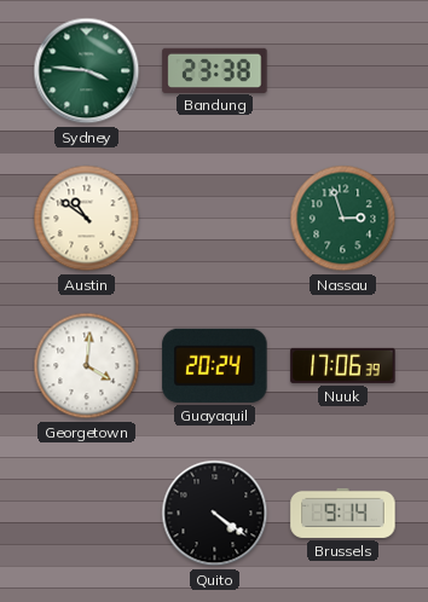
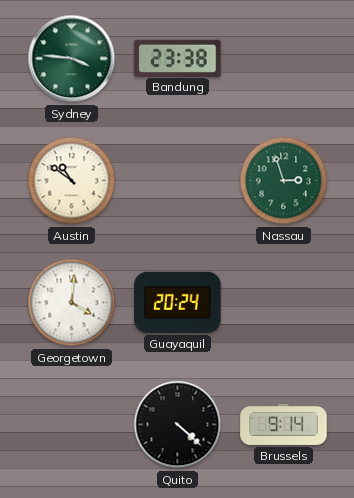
Nuuk: 17:06 -> none (343, 365)
Quito: 4:21 -> 4:22 (178, 425)
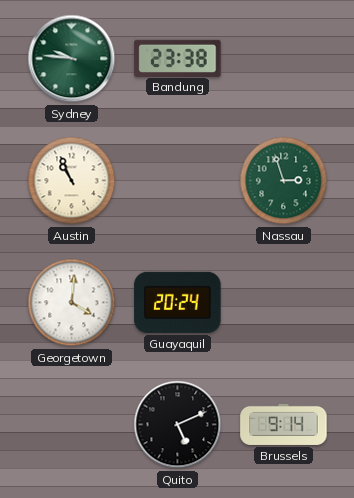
Sydney: 3:46 -> 9:46 (72, 59)
Austin: 10:51 -> 10:56 (72, 181)
Quito: 4:22 -> 5:11 (178, 425)
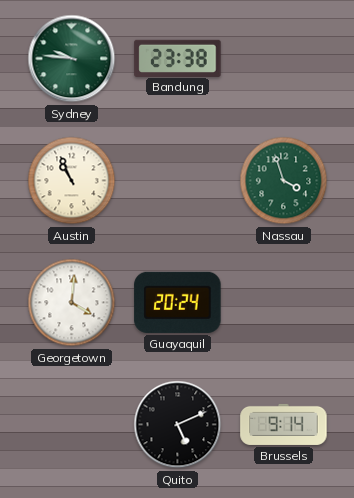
Nassau: 2:57 -> 3:57 (284, 181)
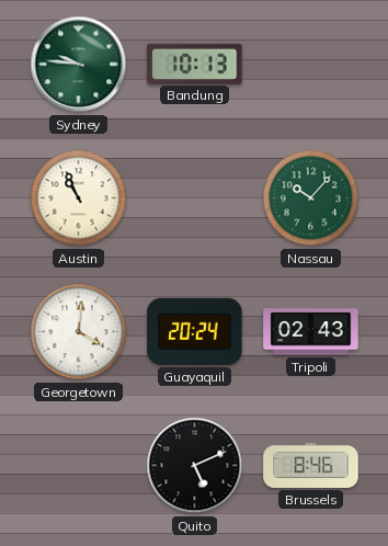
Bandung: 23:38 -> 10:13 (195, 64)
Nassau: 3:57 -> 10:07 (311, 198)
Tripoli: none -> 02:43 (311, 332)
Brussels: 9:14 -> 8:46 (311, 465)
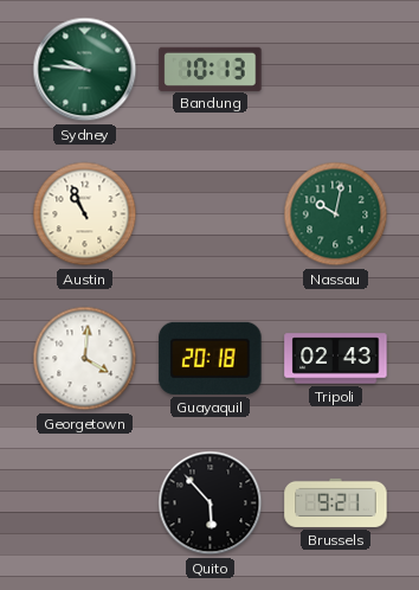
Nassau: 10:07 -> 10:02 (336, 214)
Guayaquil: 20:24 -> 20:18 (211, 358)
Quito: 5:11 -> 5:53 (211, 504)
Brussels: 8:46 -> 9:21 (336, 502)
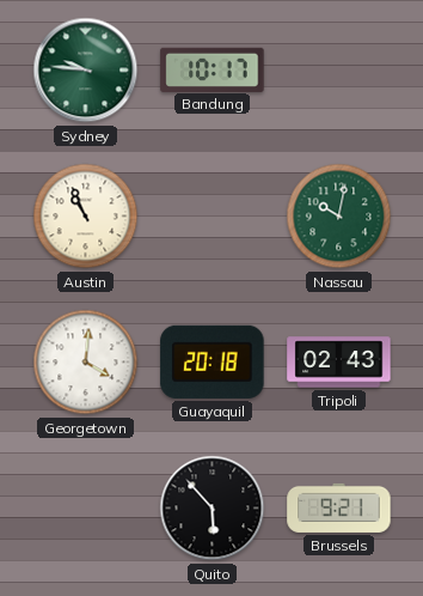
Bandung: 10:13 -> 10:17 (213, 69)
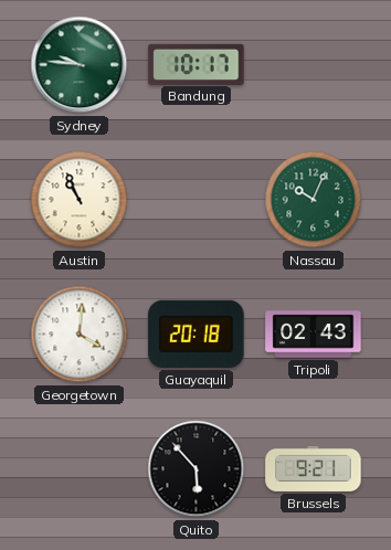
Nassau: 10:02 -> 10:04 (314, 200)
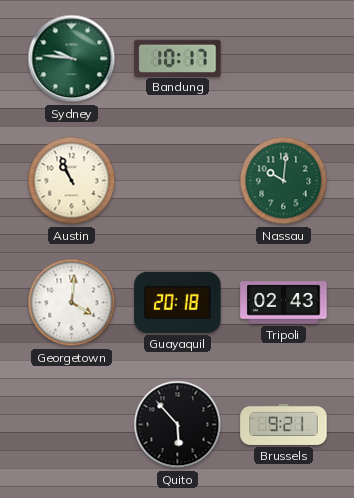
Nassau: 10:04 -> 10:01 (284, 181)
